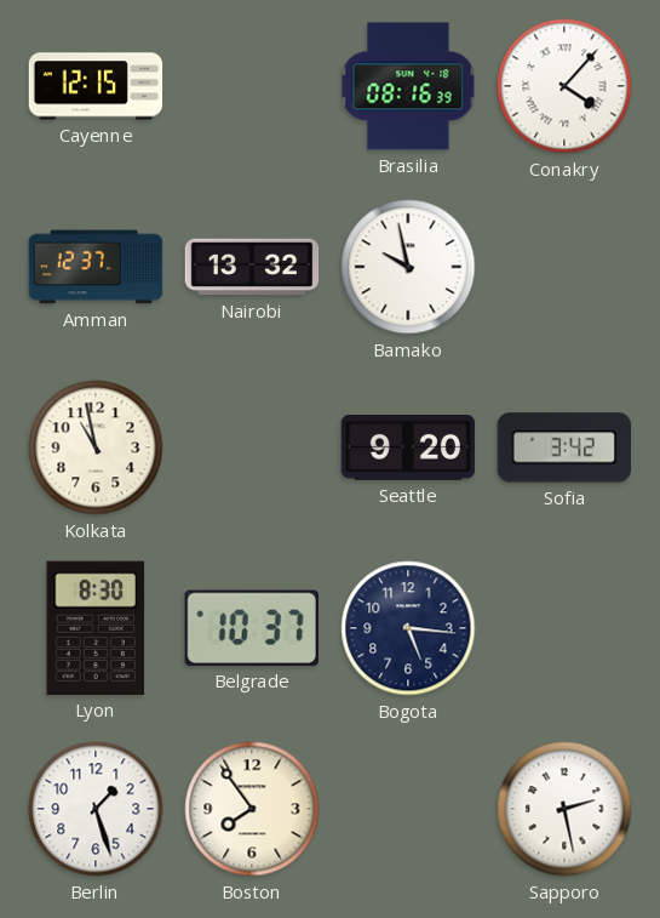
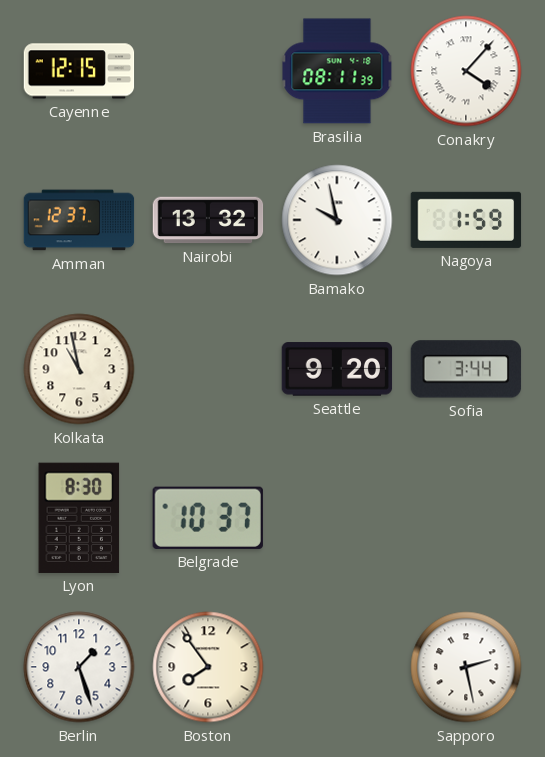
Brasilia: 08:16 -> 08:11 (337, 71)
Nagoya: none -> 1:59 (466, 220)
Sofia: 3:42 -> 3:44 (466, 369)
Bogota: 5:16 -> none (408, 628)
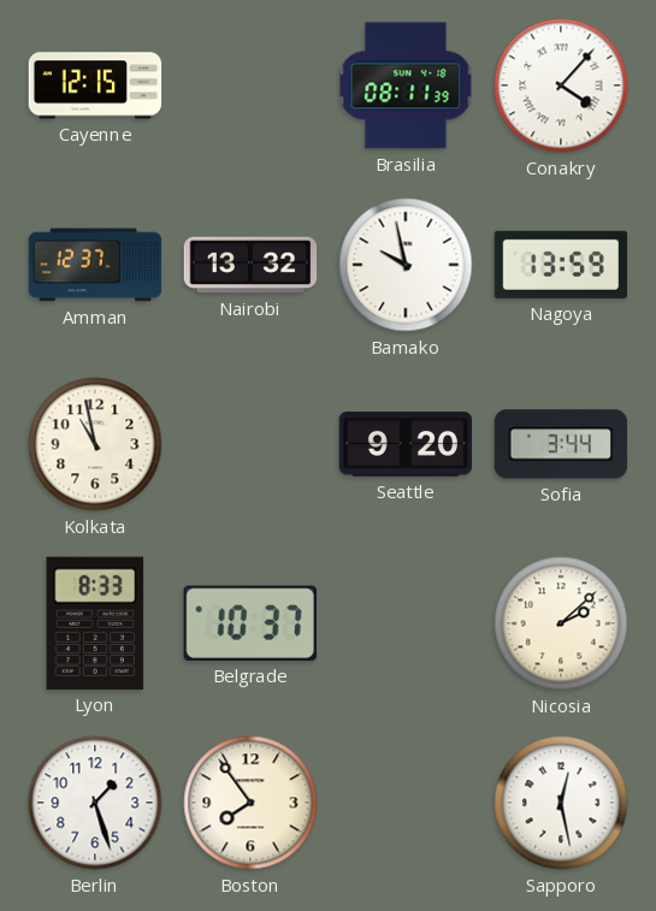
Nagoya: 1:59 -> 13:59 (561, 265)
Lyon: 8:30 -> 8:33 (95, 623)
Nicosia: none -> 2:08 (561, 623)
Sapporo: 2:28 -> 12:28 (561, 803)
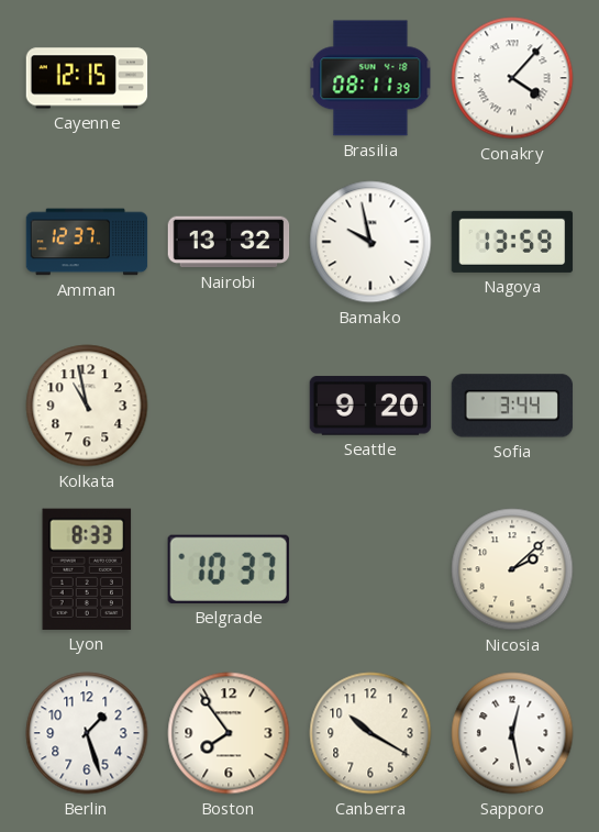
Canberra: none -> 10:20 (370, 733)
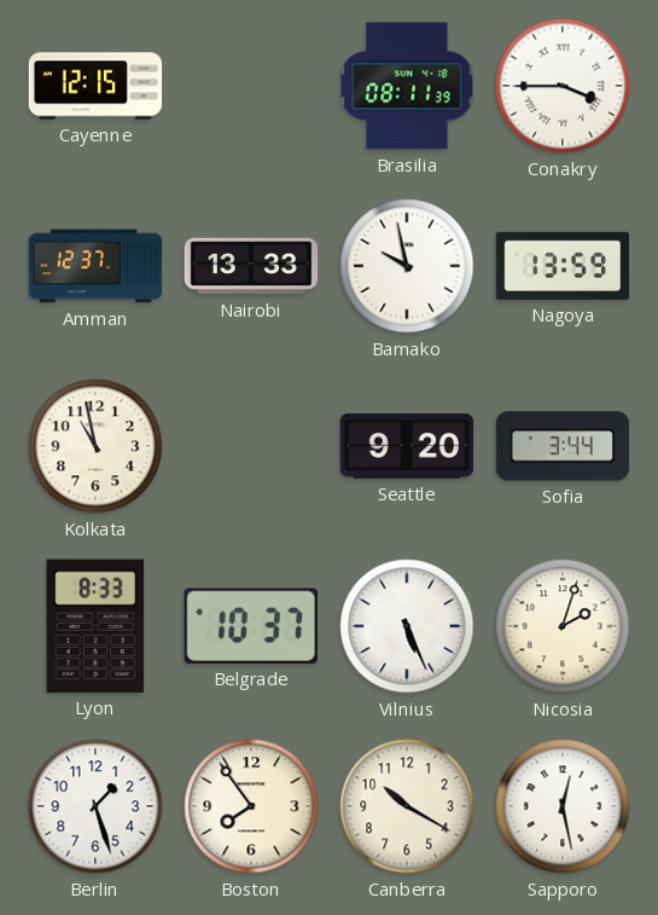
Conakry: 4:07 -> 3:45 (563, 86)
Nairobi: 13:32 -> 13:33 (251, 266)
Vilnius: none -> 5:26 (407, 626)
Nicosia: 2:08 -> 2:03 (563, 626)
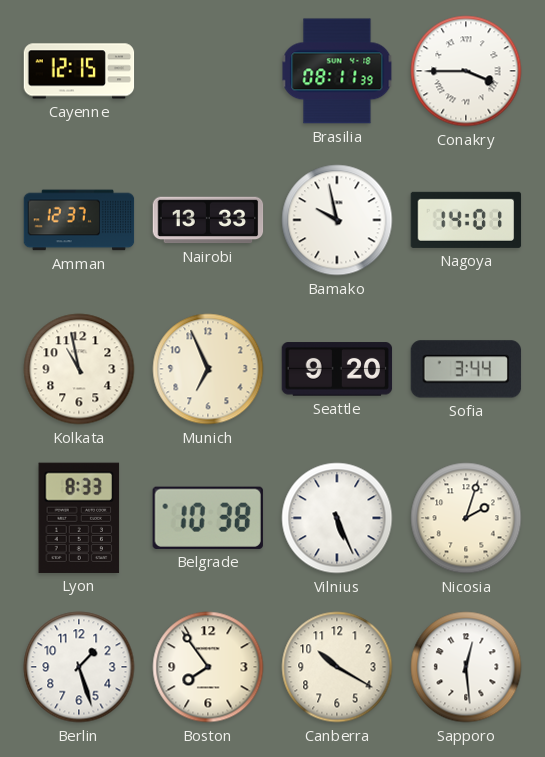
Nagoya: 13:59 -> 14:01 (466, 220)
Munich: none -> 6:56 (208, 369)
Belgrade: 10:37 -> 10:38 (208, 518)
Sapporo: 12:28 -> 12:29 (466, 667)
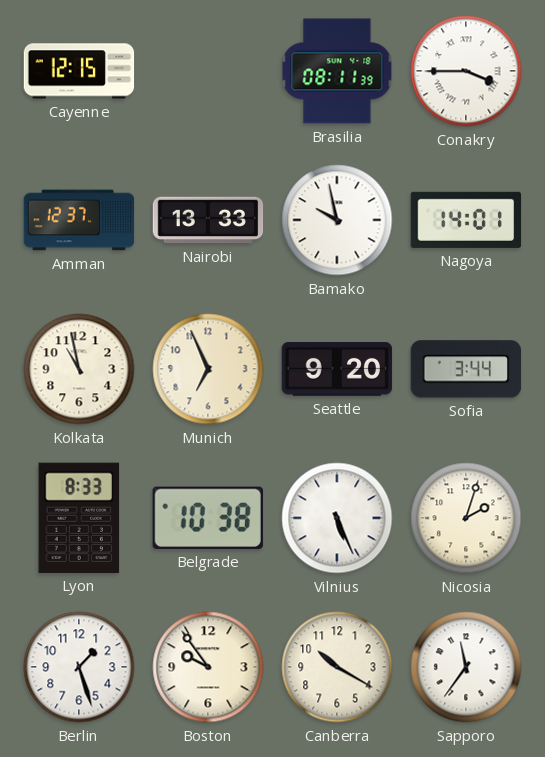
Boston: 7:54 -> 9:54 (208, 667)
Sapporo: 12:29 -> 11:36 (466, 667)
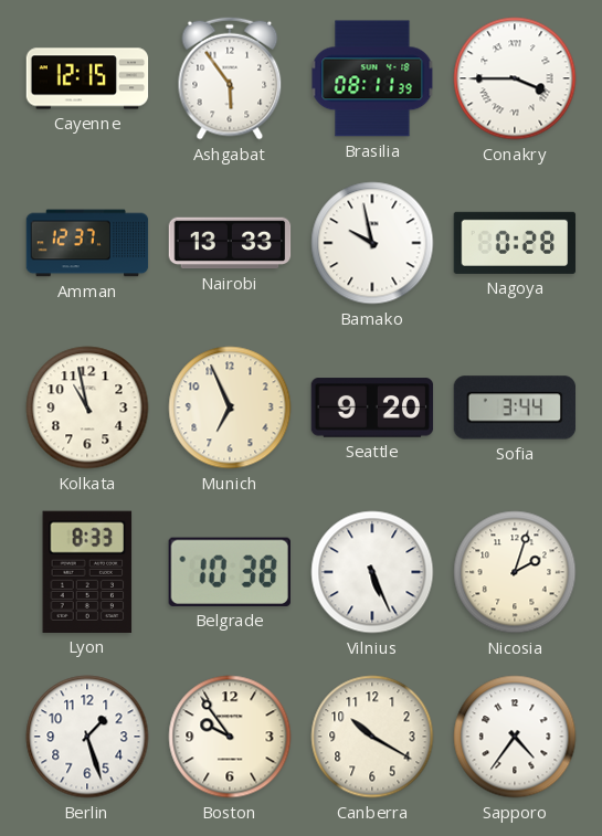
Ashgabat: none -> 5:54 (230, 78)
Nagoya: 14:01 -> 0:28 (515, 243)
Sapporo: 11:36 -> 4:36 (515, 737)
